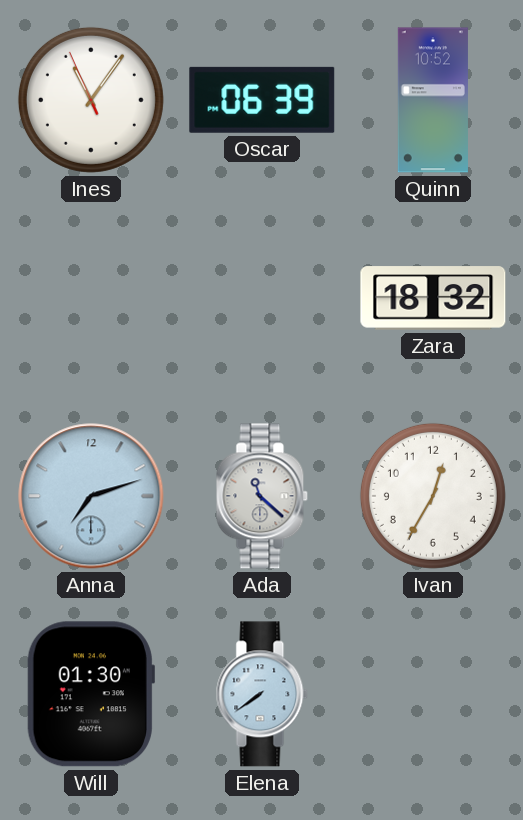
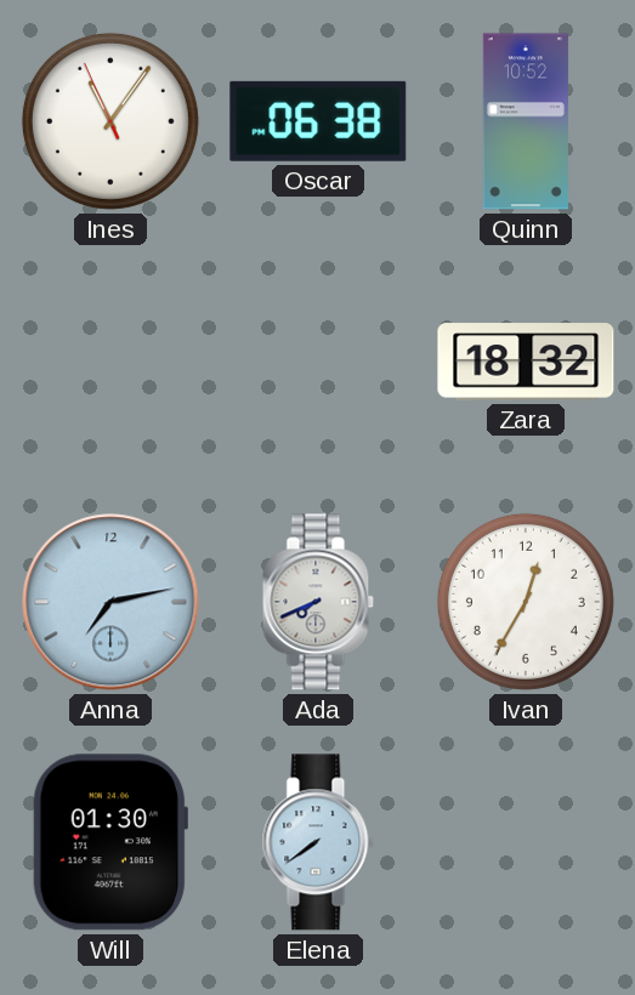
Oscar: 06:39 -> 06:38 (318, 121)
Anna: 7:12 -> 7:13 (110, 602)
Ada: 11:22 -> 7:41 (318, 602)
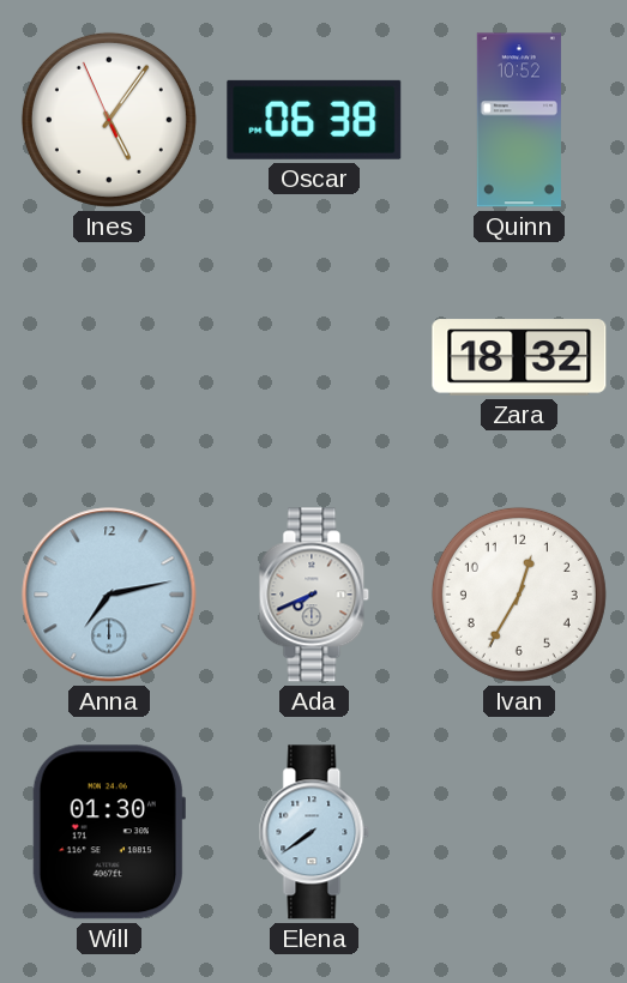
Ines: 11:05 -> 5:05 (109, 120)
